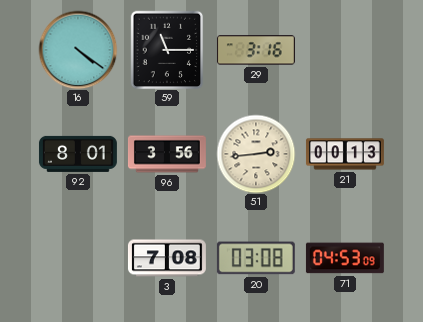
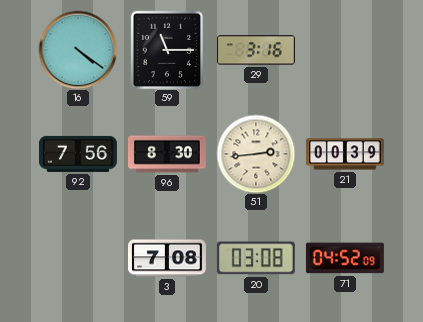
92: 8:01 -> 7:56 (78, 154)
96: 3:56 -> 8:30 (167, 154)
21: 00:13 -> 00:39 (345, 154)
71: 04:53 -> 04:52 (345, 258)
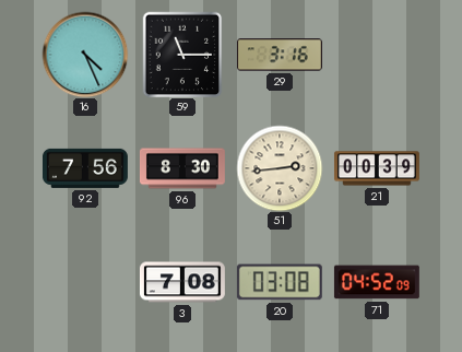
16: 4:21 -> 4:26 (85, 55)
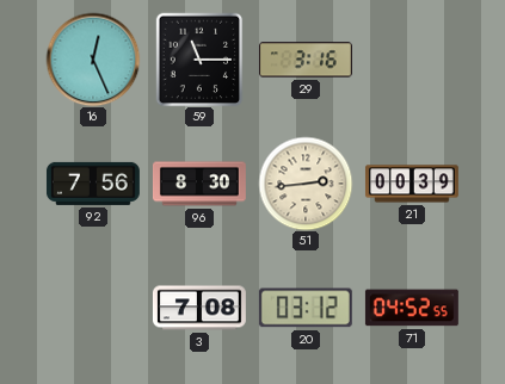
16: 4:26 -> 12:26 (93, 60)
20: 03:08 -> 03:12 (306, 308)
71: 04:52:09 -> 04:52:55 (412, 308)
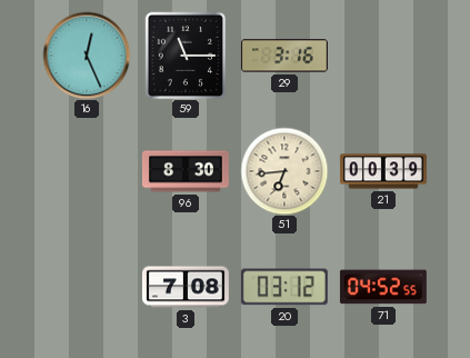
92: 7:56 -> none (93, 184)
51: 2:44 -> 6:44 (284, 171)
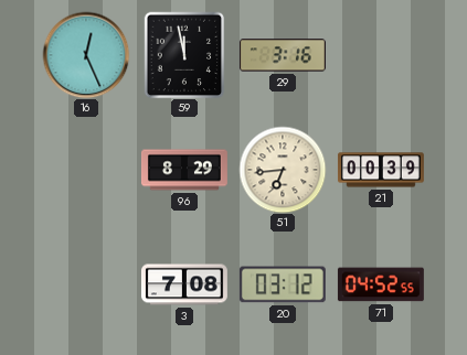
59: 11:15 -> 11:58 (184, 55)
96: 8:30 -> 8:29 (184, 170)
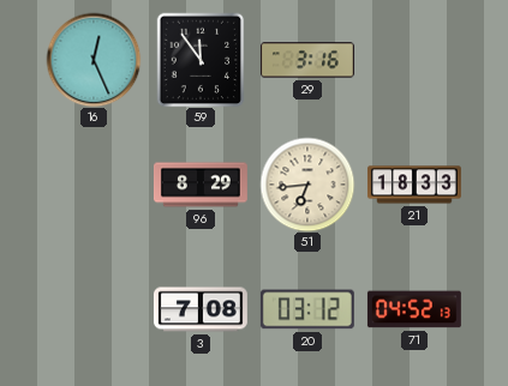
59: 11:58 -> 11:54 (201, 60)
21: 00:39 -> 18:33 (414, 185)
71: 04:52:55 -> 04:52:13 (414, 309)
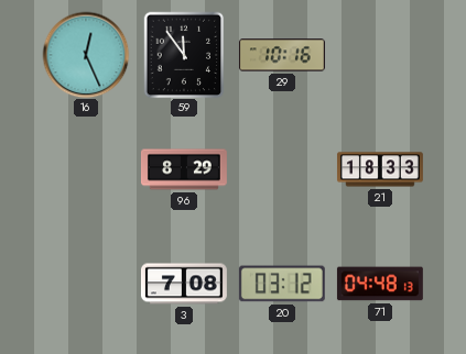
29: 3:16 -> 10:16 (282, 55)
51: 6:44 -> none (307, 185)
71: 04:52 -> 04:48 (380, 284)
